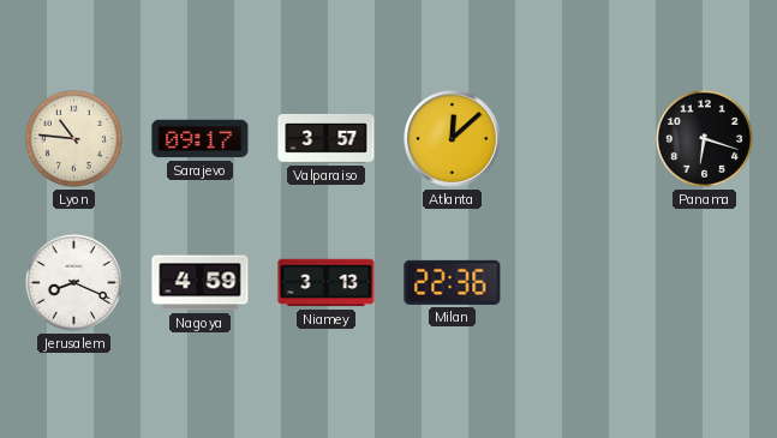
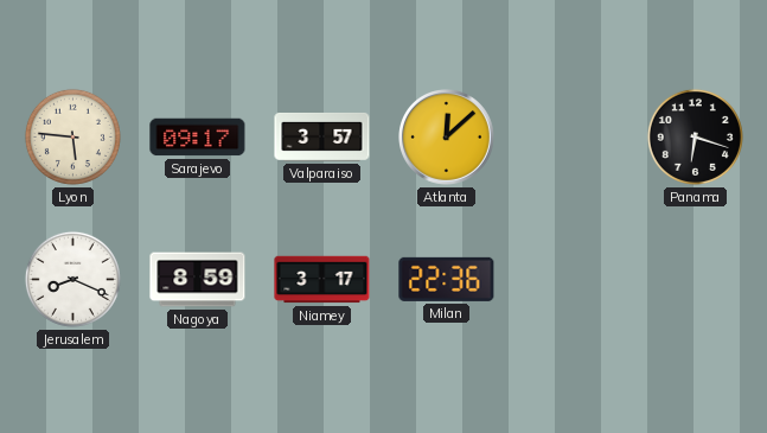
Lyon: 10:46 -> 5:46 (72, 136)
Nagoya: 4:59 -> 8:59 (198, 280)
Niamey: 3:13 -> 3:17 (322, 280)
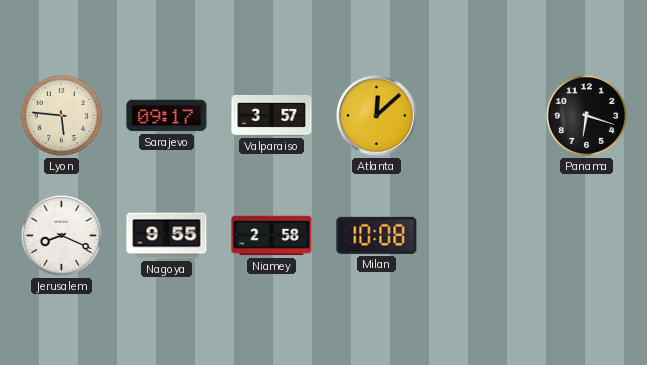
Nagoya: 8:59 -> 9:55 (167, 236)
Niamey: 3:17 -> 2:58 (272, 236)
Milan: 22:36 -> 10:08 (377, 235)
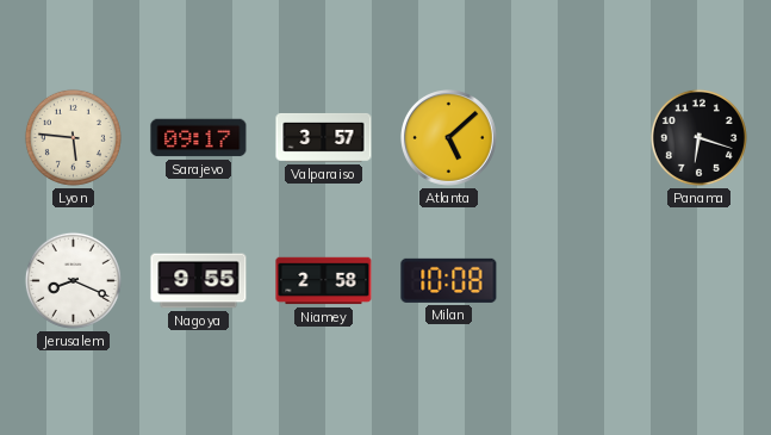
Atlanta: 12:08 -> 5:08 (449, 138)
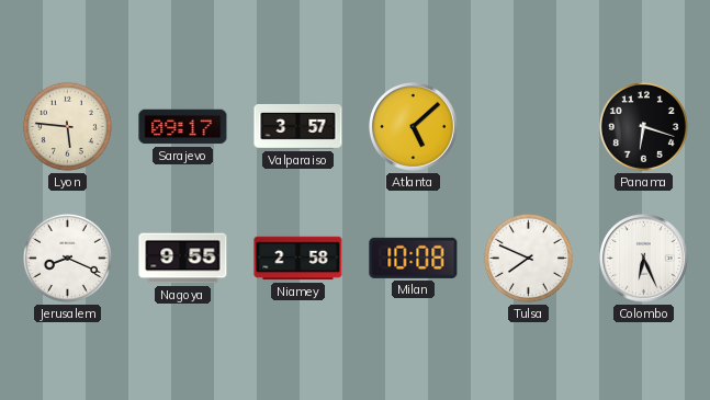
Tulsa: none -> 7:49 (528, 258)
Colombo: none -> 6:26 (644, 259)
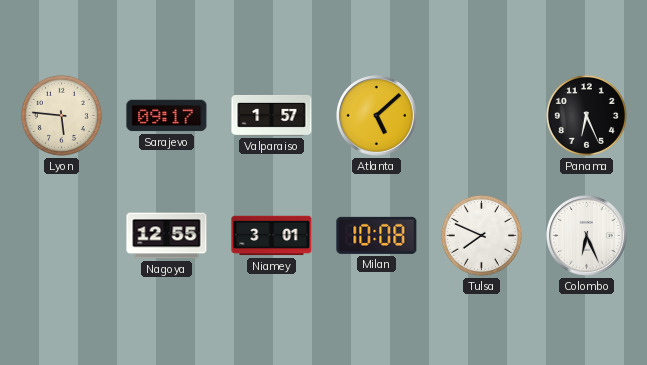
Valparaiso: 3:57 -> 1:57 (272, 115)
Panama: 6:18 -> 6:26 (586, 115)
Jerusalem: 8:19 -> none (67, 258)
Nagoya: 9:55 -> 12:55 (167, 236)
Niamey: 2:58 -> 3:01 (272, 236)
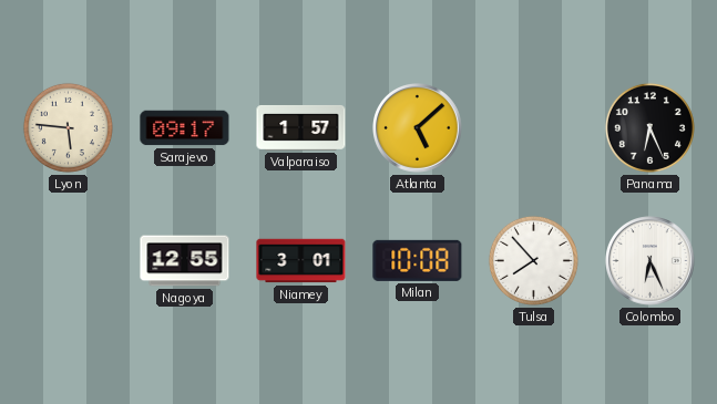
Tulsa: 7:49 -> 7:53 (533, 260)
